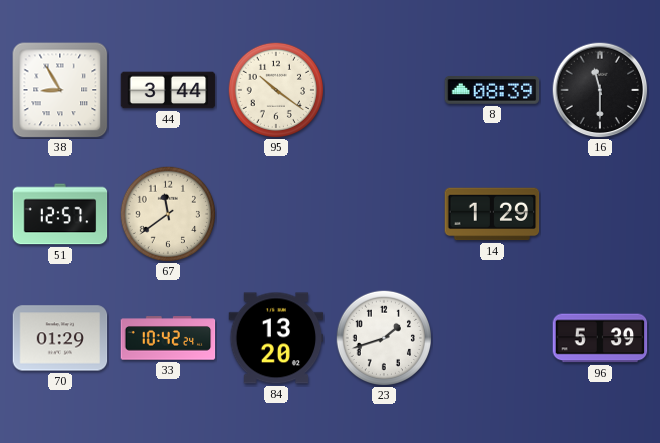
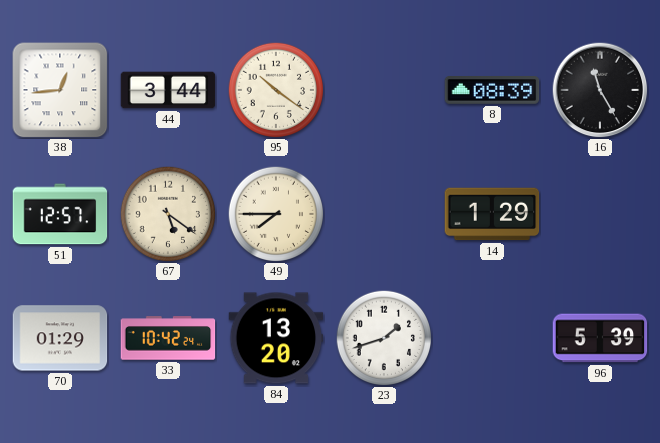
38: 8:55 -> 12:44 (60, 90)
16: 11:30 -> 11:25 (600, 90)
67: 11:39 -> 5:21 (167, 213)
49: none -> 7:45 (275, 213)
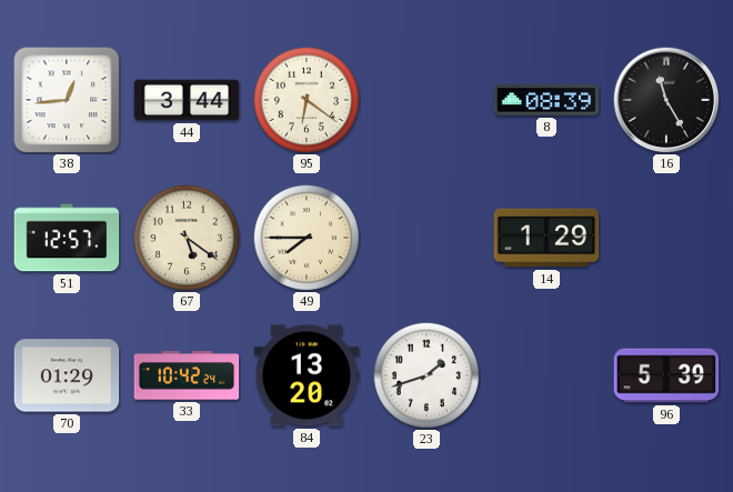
95: 10:21 -> 6:21 (305, 99)
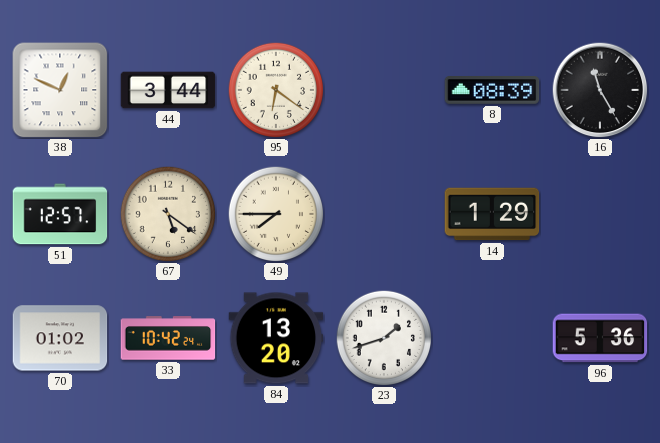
38: 12:44 -> 12:49 (60, 90)
70: 01:29 -> 01:02 (60, 338)
96: 5:39 -> 5:36 (600, 338)
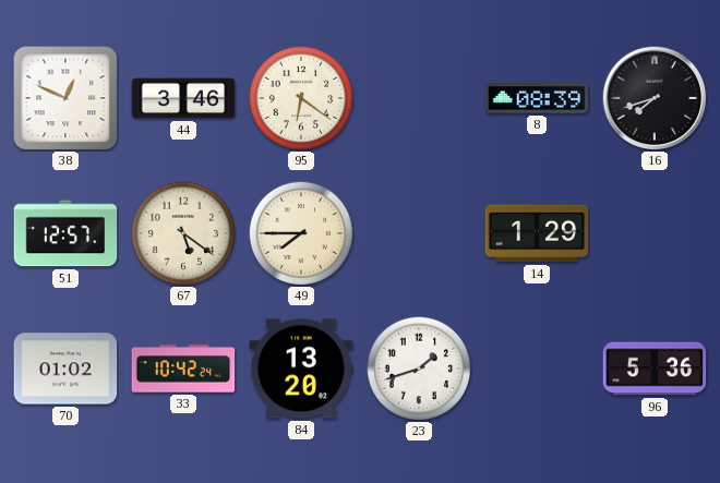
44: 3:44 -> 3:46 (183, 98)
16: 11:25 -> 7:42 (655, 98)
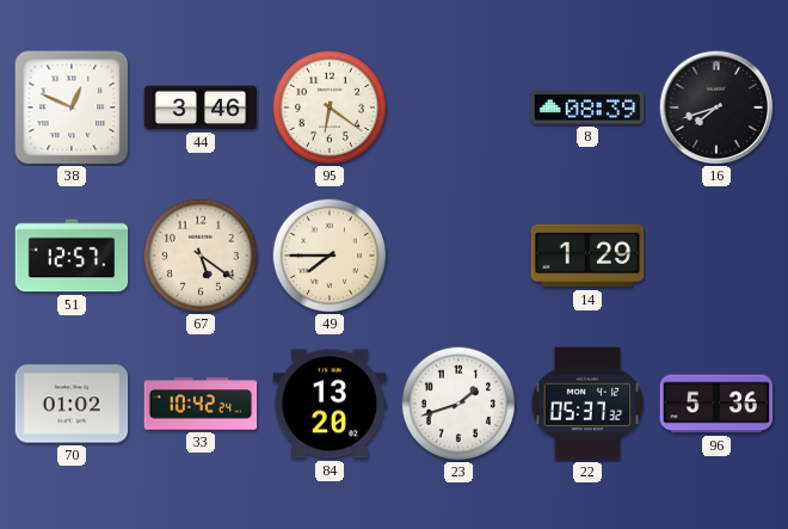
22: none -> 05:37 (587, 404)
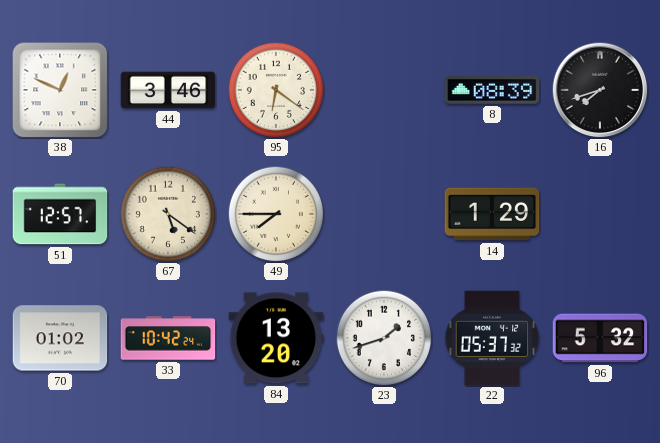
96: 5:36 -> 5:32 (600, 338)
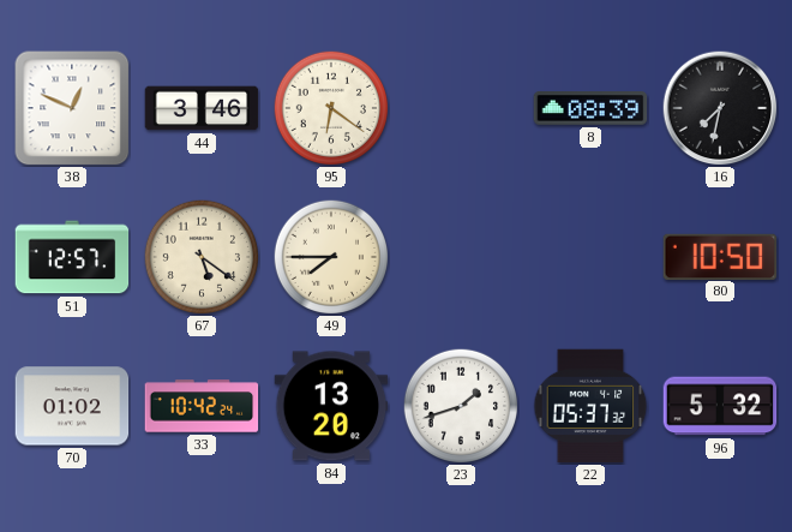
16: 7:42 -> 7:32 (720, 108)
14: 1:29 -> none (492, 214)
80: none -> 10:50 (720, 256)
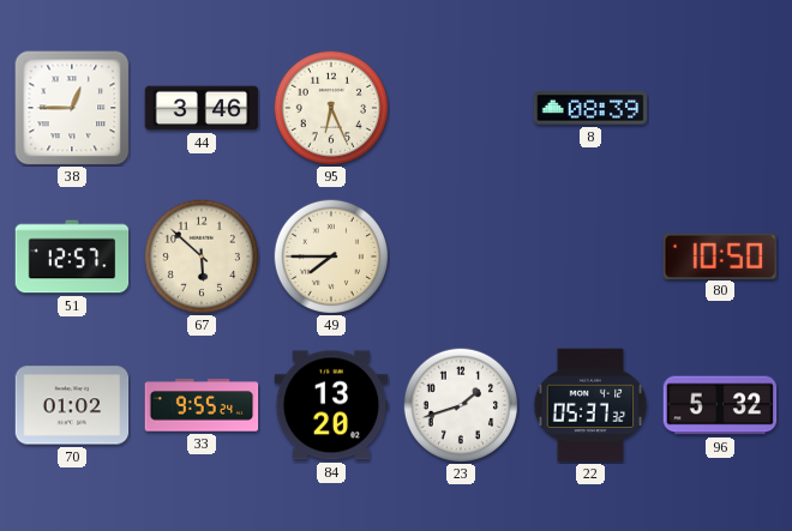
38: 12:49 -> 12:45 (72, 108)
95: 6:21 -> 6:26 (330, 107)
16: 7:32 -> none (720, 108)
67: 5:21 -> 5:52 (200, 255)
33: 10:42 -> 9:55 (202, 405)
